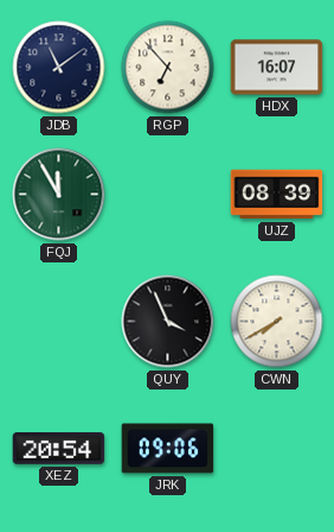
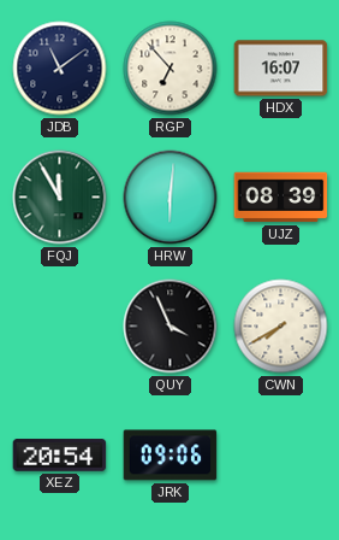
HRW: none -> 6:01 (171, 198)
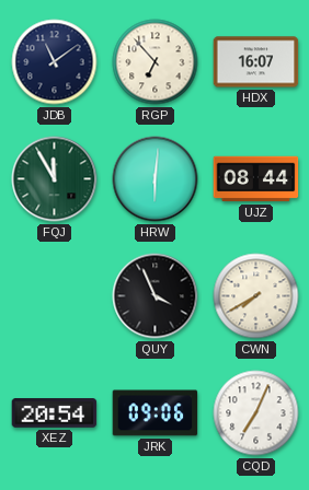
UJZ: 08:39 -> 08:44 (256, 179)
CQD: none -> 7:04 (256, 413)
